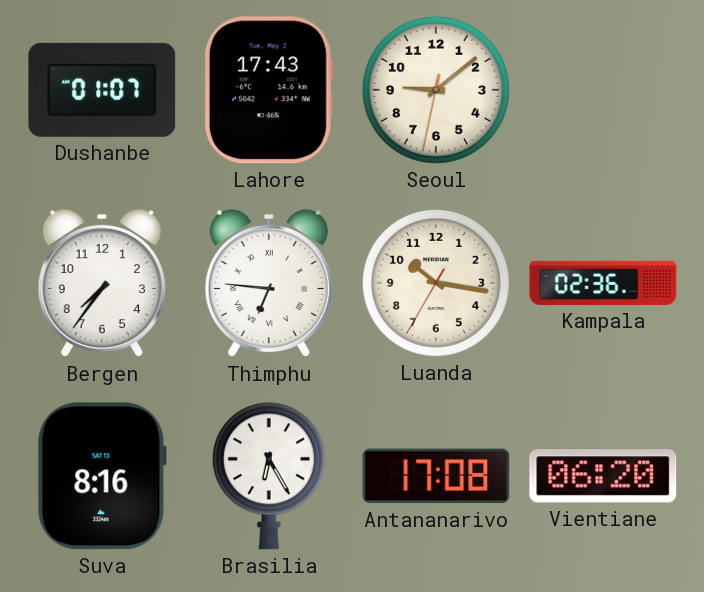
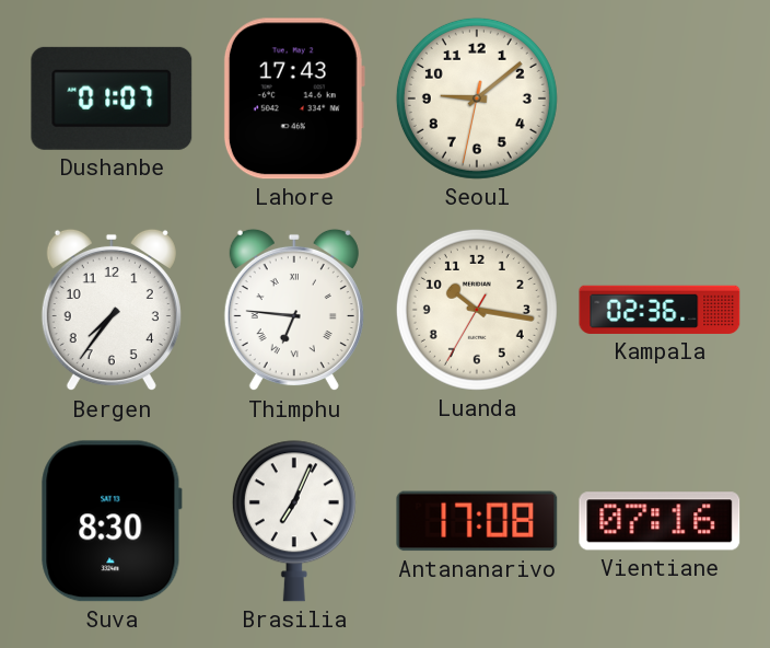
Suva: 8:16 -> 8:30 (112, 521)
Brasilia: 6:25 -> 7:04 (294, 521)
Vientiane: 06:20 -> 07:16 (660, 521)
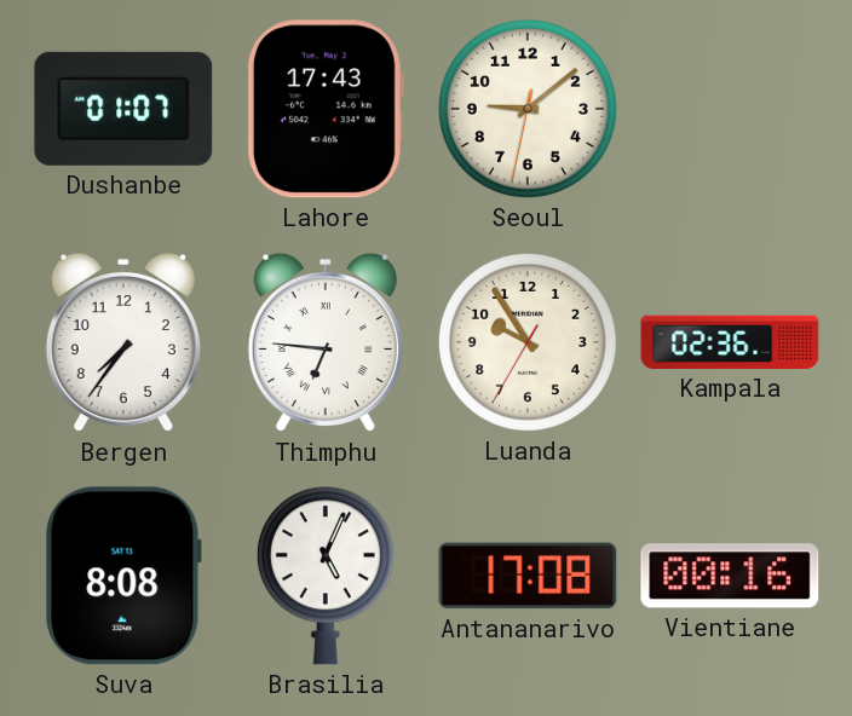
Luanda: 10:16 -> 9:54 (528, 342)
Suva: 8:30 -> 8:08 (123, 576)
Brasilia: 7:04 -> 5:04 (326, 576)
Vientiane: 07:16 -> 00:16 (730, 576)
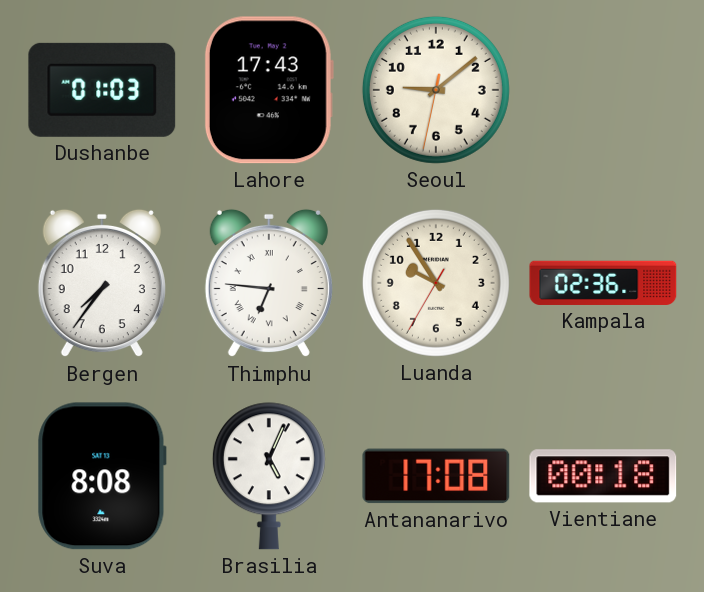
Dushanbe: 01:07 -> 01:03 (102, 90)
Vientiane: 00:16 -> 00:18 (603, 476)
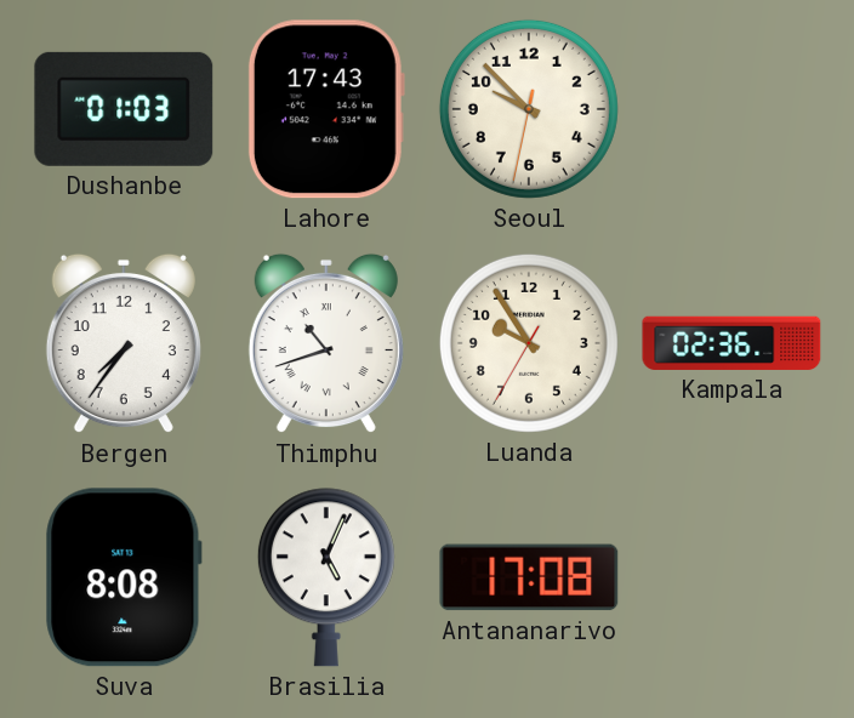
Seoul: 9:08 -> 9:52 (529, 109)
Thimphu: 6:46 -> 10:42 (326, 343)
Vientiane: 00:18 -> none (603, 476)
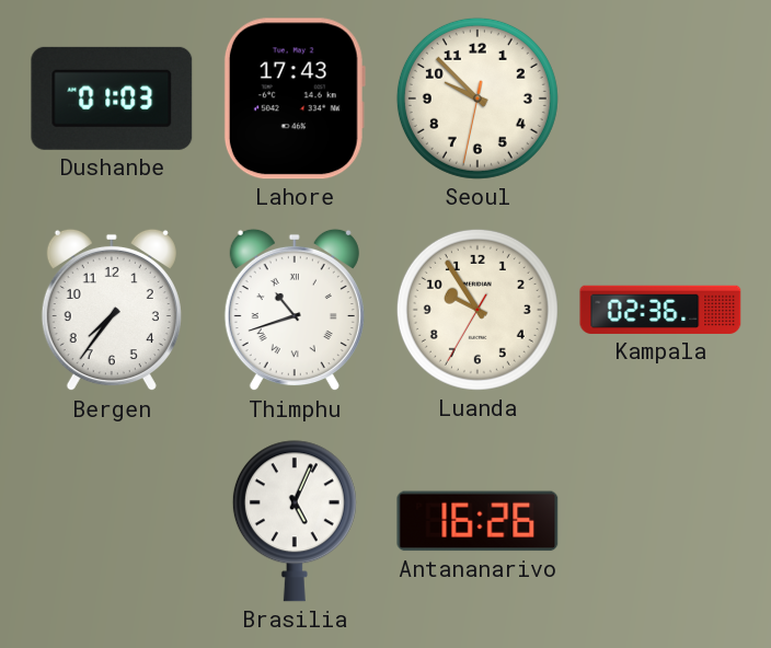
Suva: 8:08 -> none (124, 577)
Antananarivo: 17:08 -> 16:26 (477, 521)
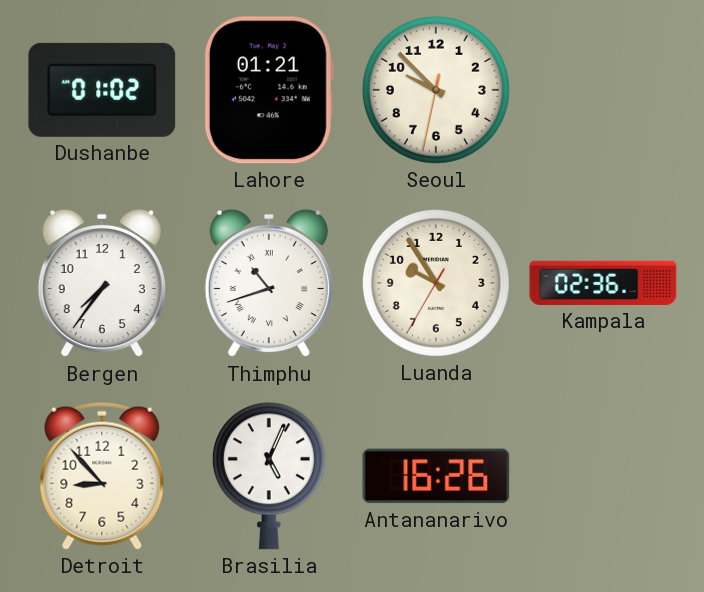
Dushanbe: 01:03 -> 01:02 (102, 90)
Lahore: 17:43 -> 01:21 (269, 90)
Detroit: none -> 8:53 (102, 476)
